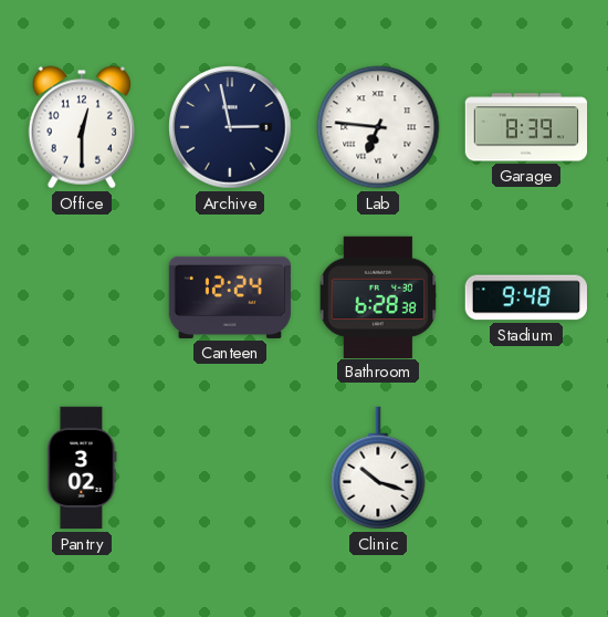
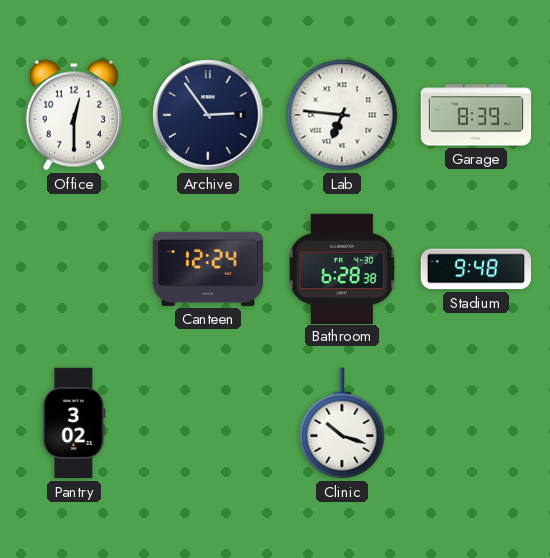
Archive: 2:58 -> 2:54 (208, 115)
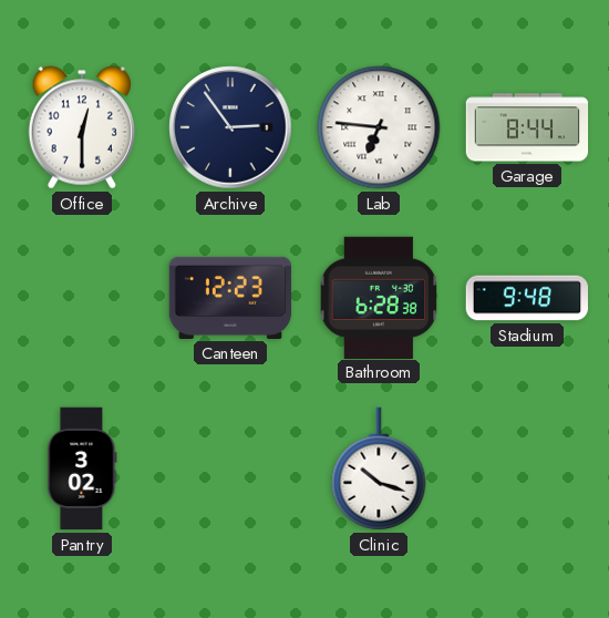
Garage: 8:39 -> 8:44 (527, 127)
Canteen: 12:24 -> 12:23 (230, 298)
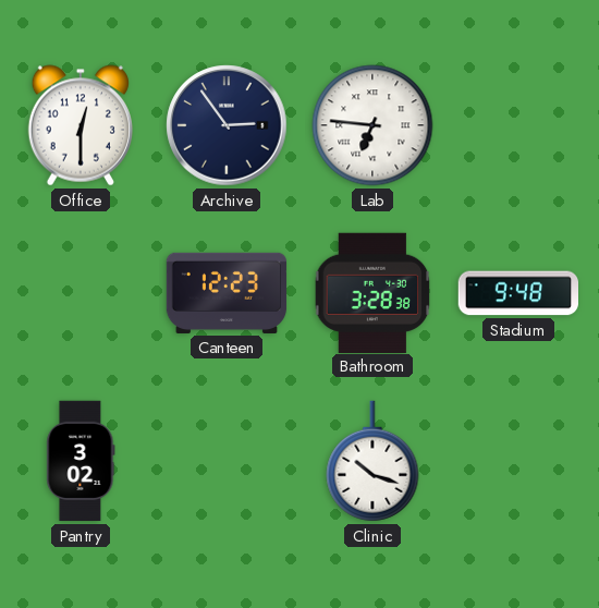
Garage: 8:44 -> none (527, 127)
Bathroom: 6:28 -> 3:28 (372, 292)
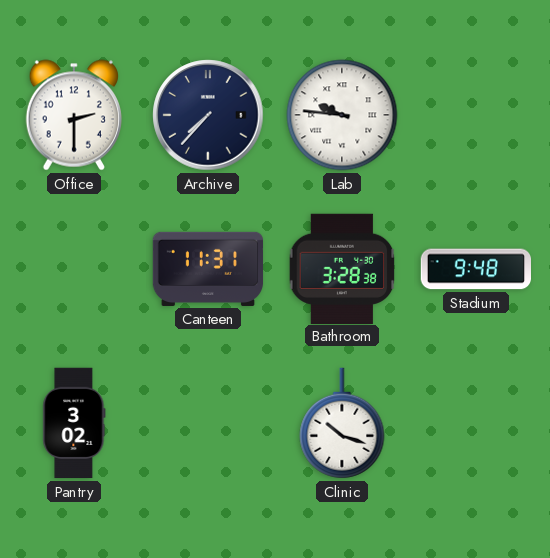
Office: 12:30 -> 2:30 (74, 115)
Archive: 2:54 -> 7:37 (208, 115)
Lab: 6:46 -> 9:46 (342, 115)
Canteen: 12:23 -> 11:31 (208, 269)
